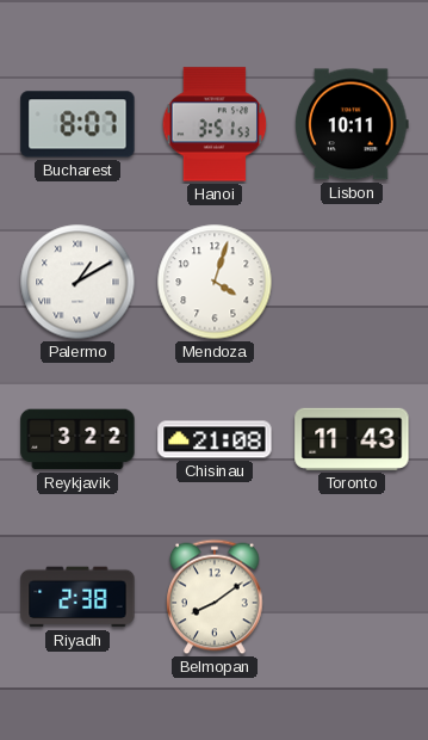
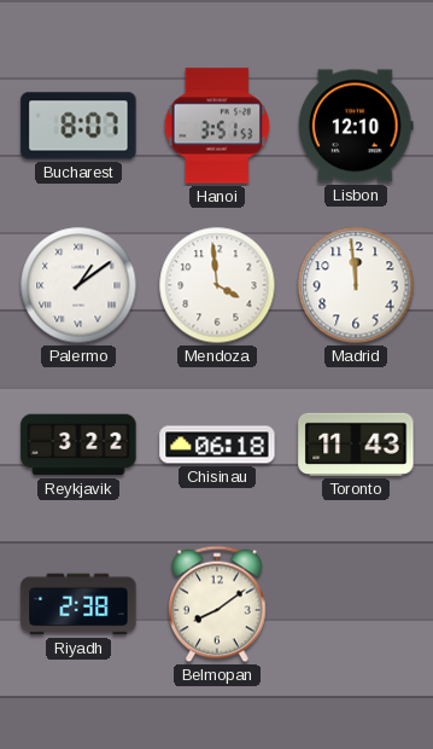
Lisbon: 10:11 -> 12:10 (356, 126)
Palermo: 1:10 -> 1:09 (78, 285)
Mendoza: 4:03 -> 3:59 (217, 285)
Madrid: none -> 11:59 (356, 285)
Chisinau: 21:08 -> 06:18 (217, 445)
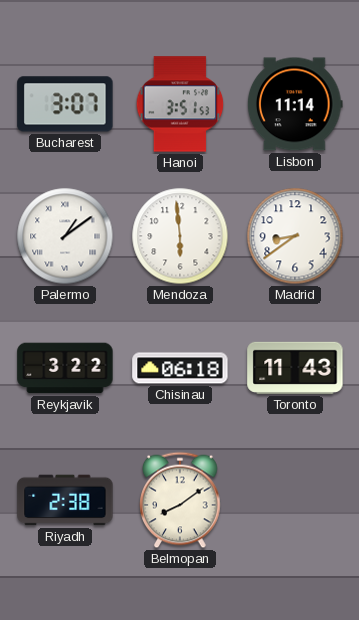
Bucharest: 8:07 -> 3:07 (65, 104)
Lisbon: 12:10 -> 11:14 (295, 104)
Mendoza: 3:59 -> 5:59 (180, 236)
Madrid: 11:59 -> 8:39 (295, 236)
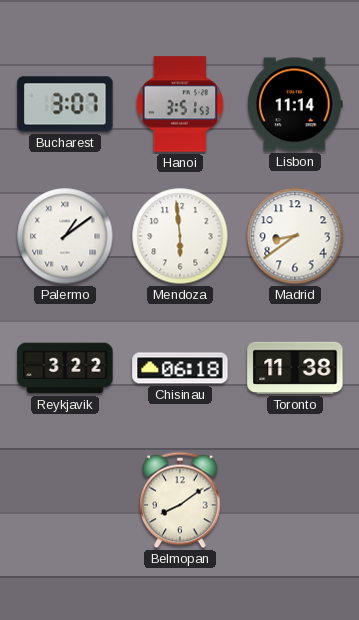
Toronto: 11:43 -> 11:38 (295, 368)
Riyadh: 2:38 -> none (65, 500)
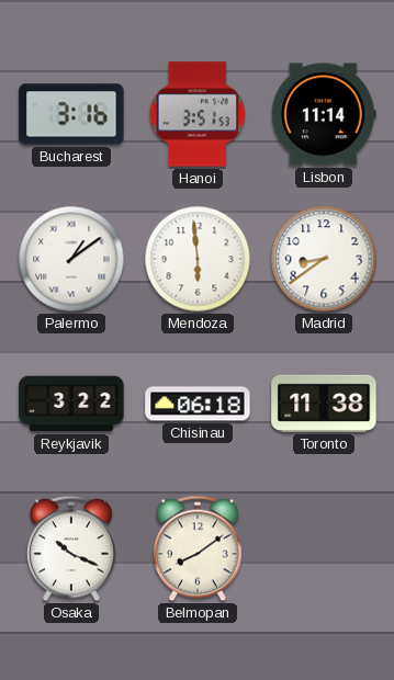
Bucharest: 3:07 -> 3:16 (71, 114)
Osaka: none -> 10:19 (71, 548)
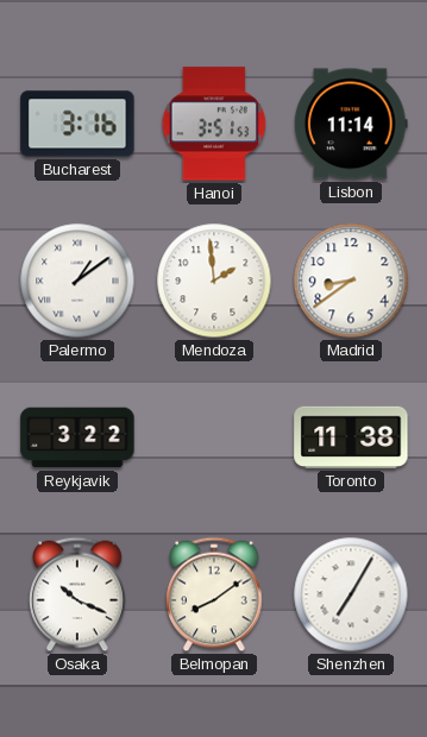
Mendoza: 5:59 -> 1:59 (214, 281)
Chisinau: 06:18 -> none (198, 404)
Shenzhen: none -> 7:05 (351, 594)
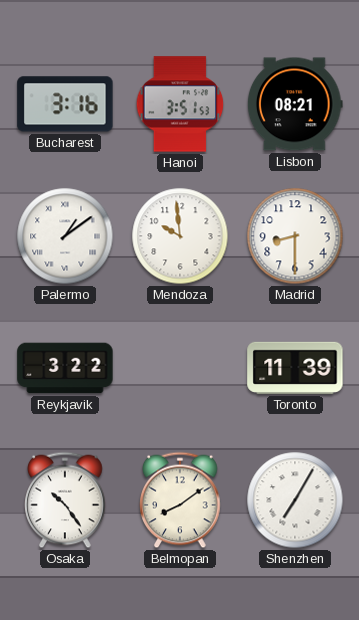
Lisbon: 11:14 -> 08:21 (295, 104)
Mendoza: 1:59 -> 9:59 (180, 236)
Madrid: 8:39 -> 8:30 (295, 236)
Toronto: 11:38 -> 11:39 (295, 368)
Osaka: 10:19 -> 10:24 (65, 500)
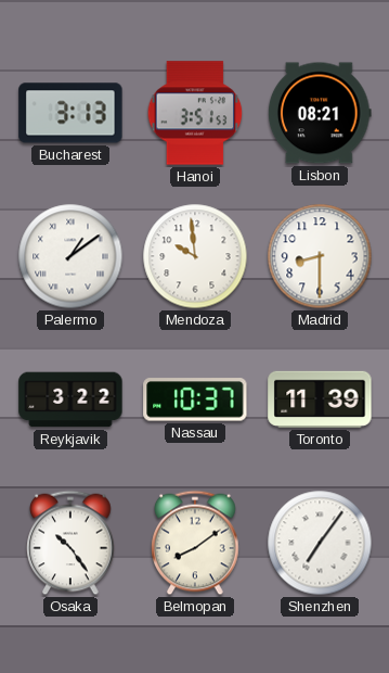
Bucharest: 3:16 -> 3:13 (70, 113)
Nassau: none -> 10:37 (195, 399)
Shenzhen: 7:05 -> 7:06 (320, 543)
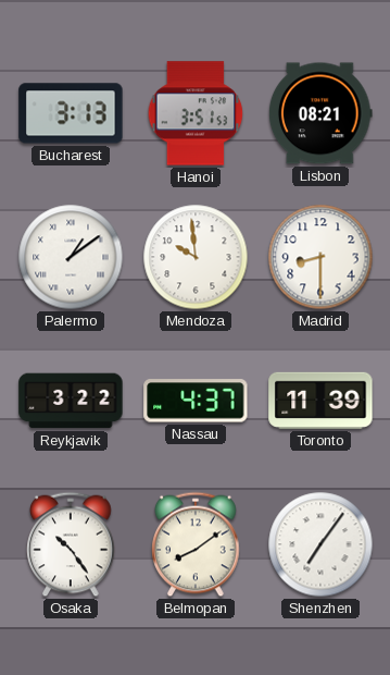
Nassau: 10:37 -> 4:37 (196, 401)
